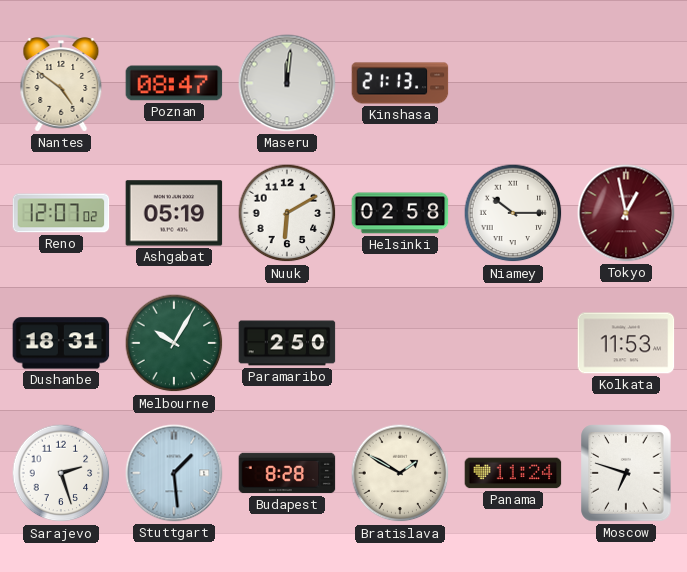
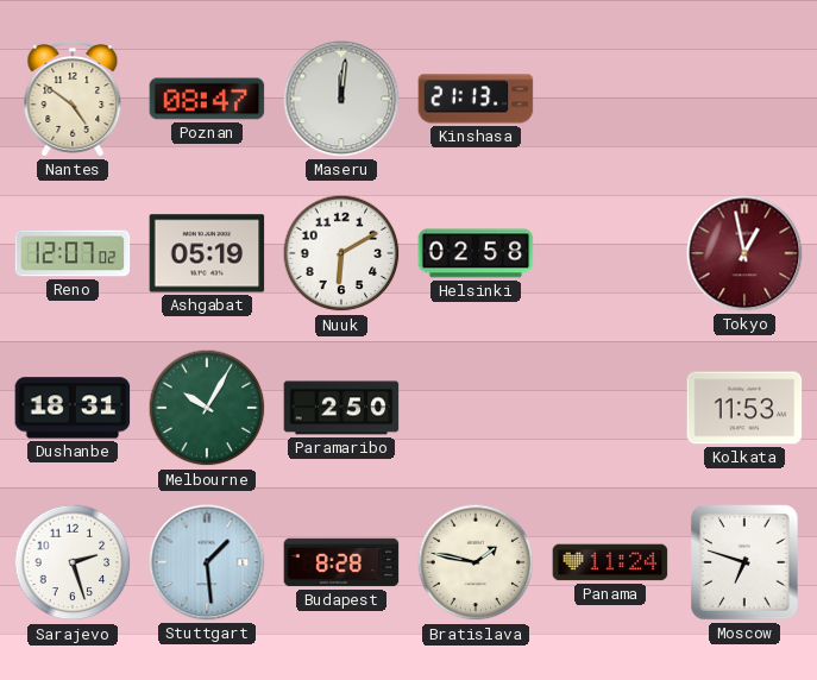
Niamey: 10:15 -> none (513, 213)
Bratislava: 1:50 -> 1:47 (476, 562)
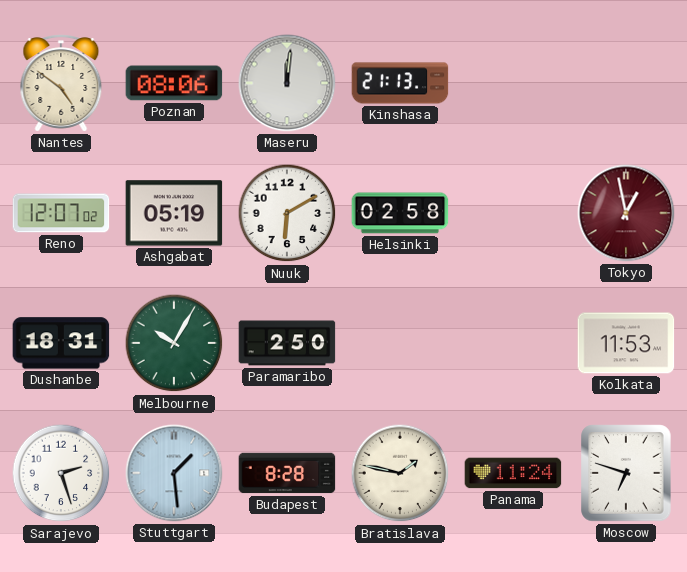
Poznan: 08:47 -> 08:06 (174, 83)
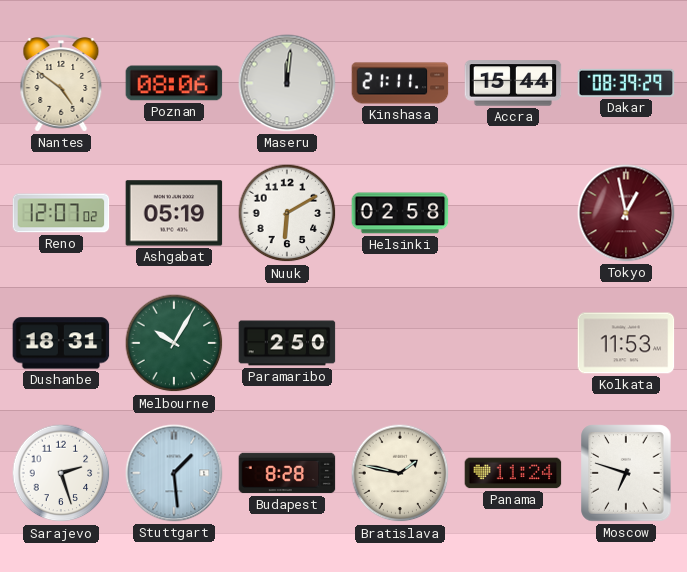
Kinshasa: 21:13 -> 21:11 (400, 83)
Accra: none -> 15:44 (513, 83)
Dakar: none -> 08:39 (626, 83)
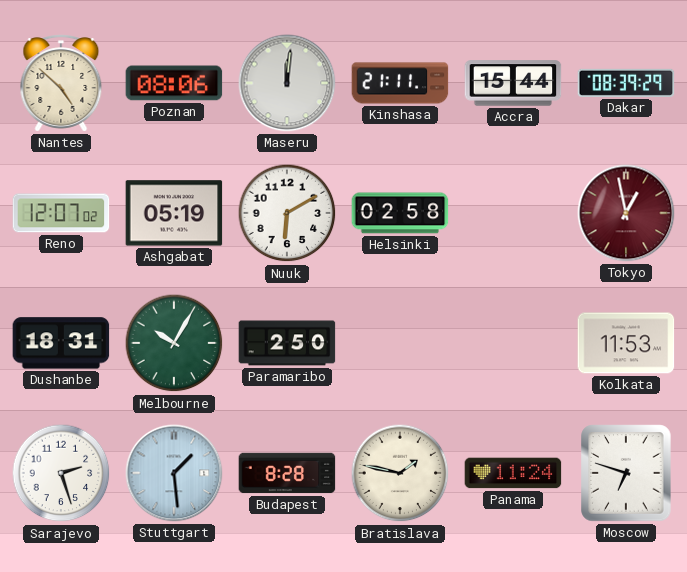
Nantes: 4:51 -> 4:52 (61, 83)
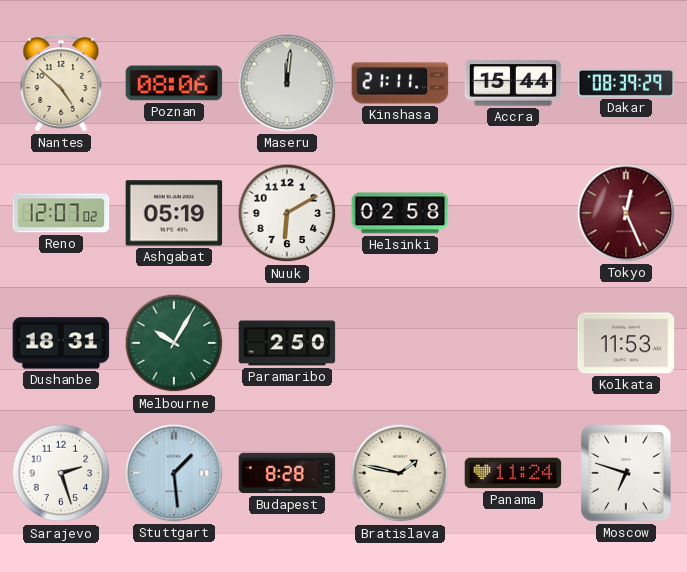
Tokyo: 12:58 -> 12:26 (626, 213)
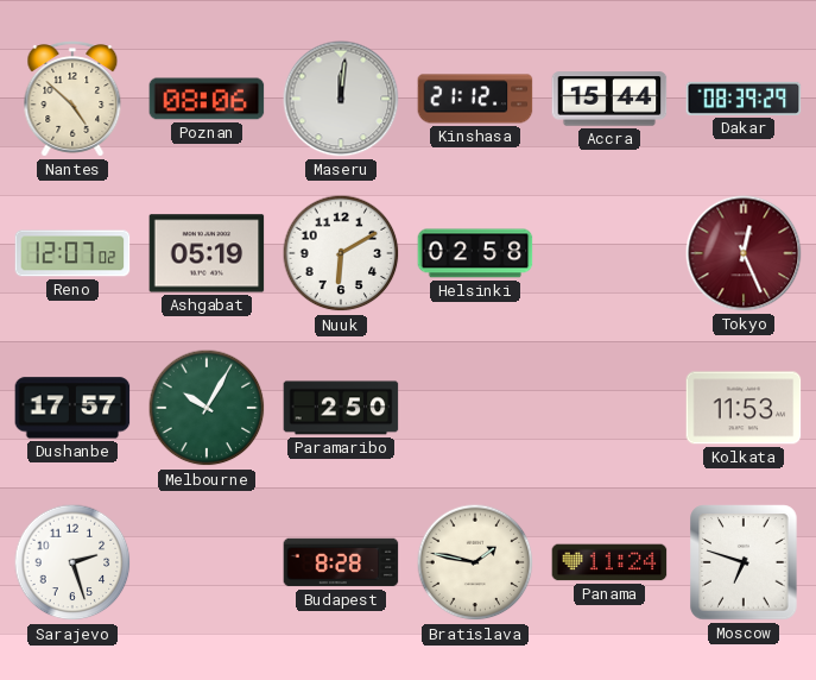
Kinshasa: 21:11 -> 21:12 (475, 99)
Dushanbe: 18:31 -> 17:57 (72, 408)
Stuttgart: 1:29 -> none (174, 473)
